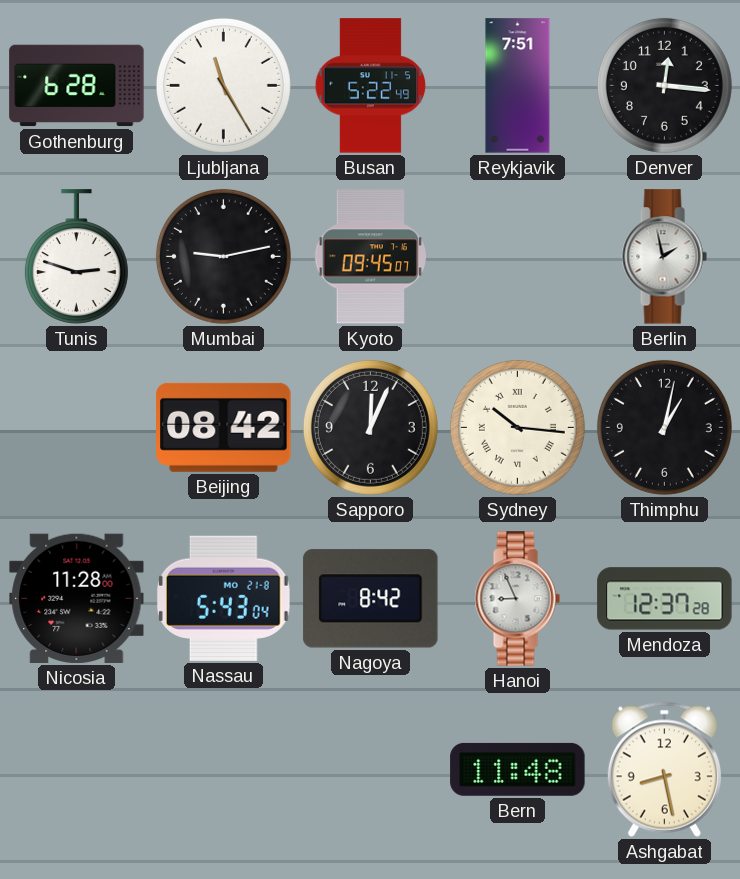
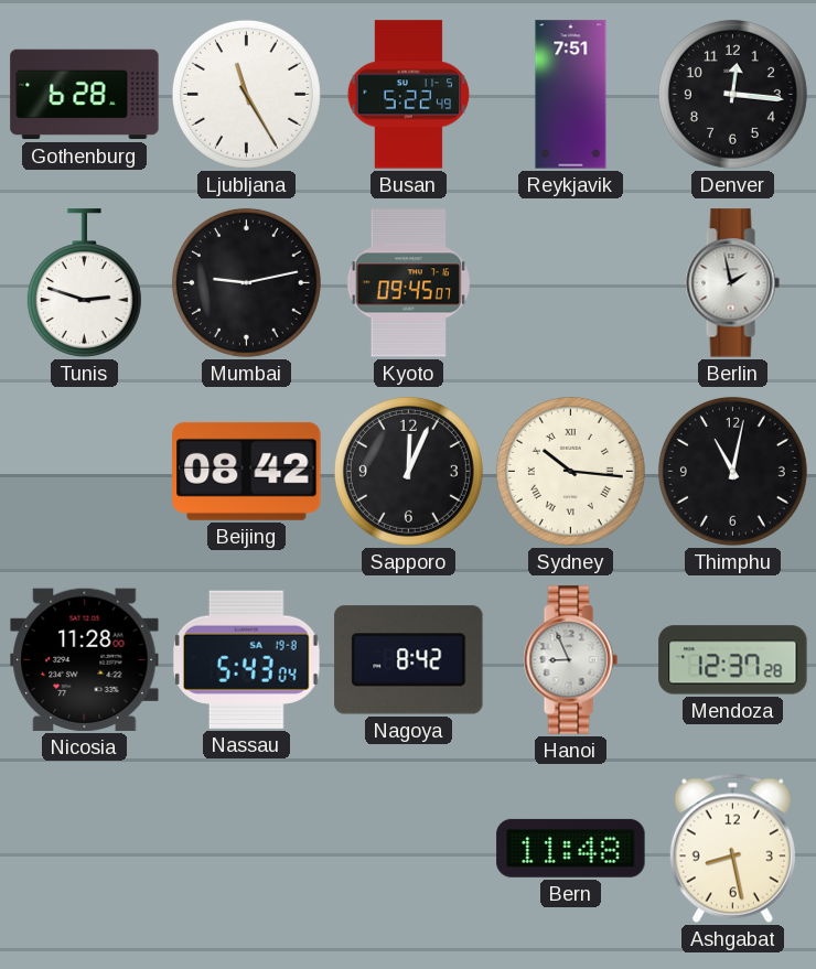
Thimphu: 1:02 -> 11:02 (732, 471)
Nassau date: MO 21-8 -> SA 19-8 (246, 659)
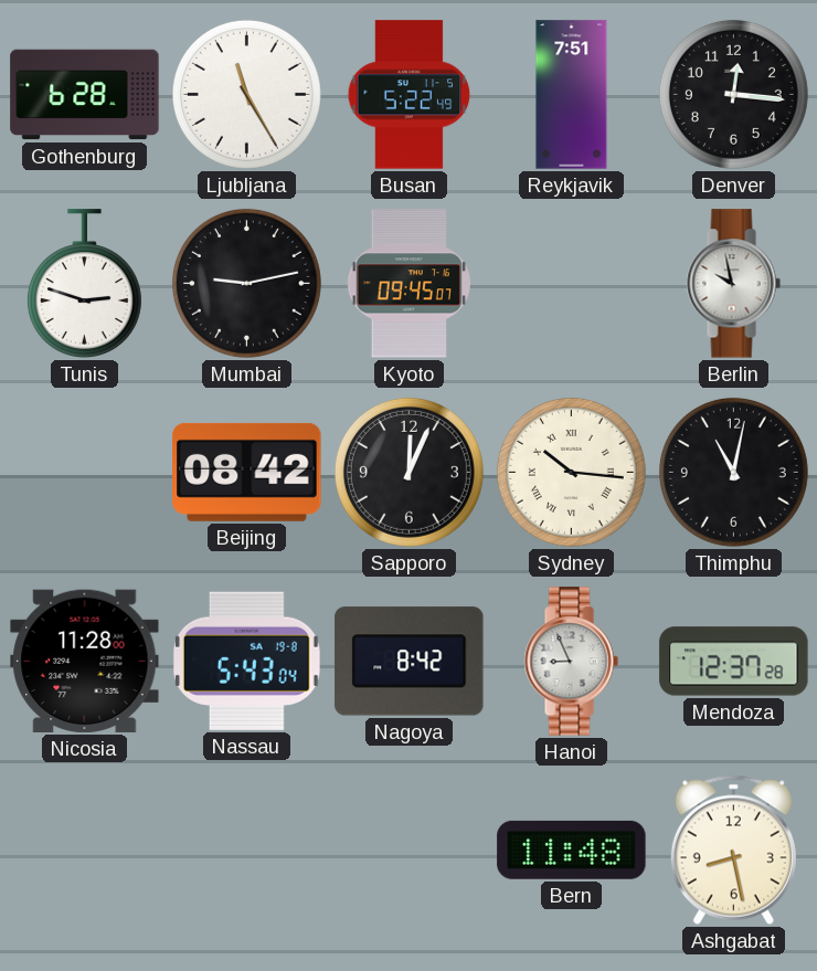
Berlin: 1:58 -> 9:58 (733, 284)
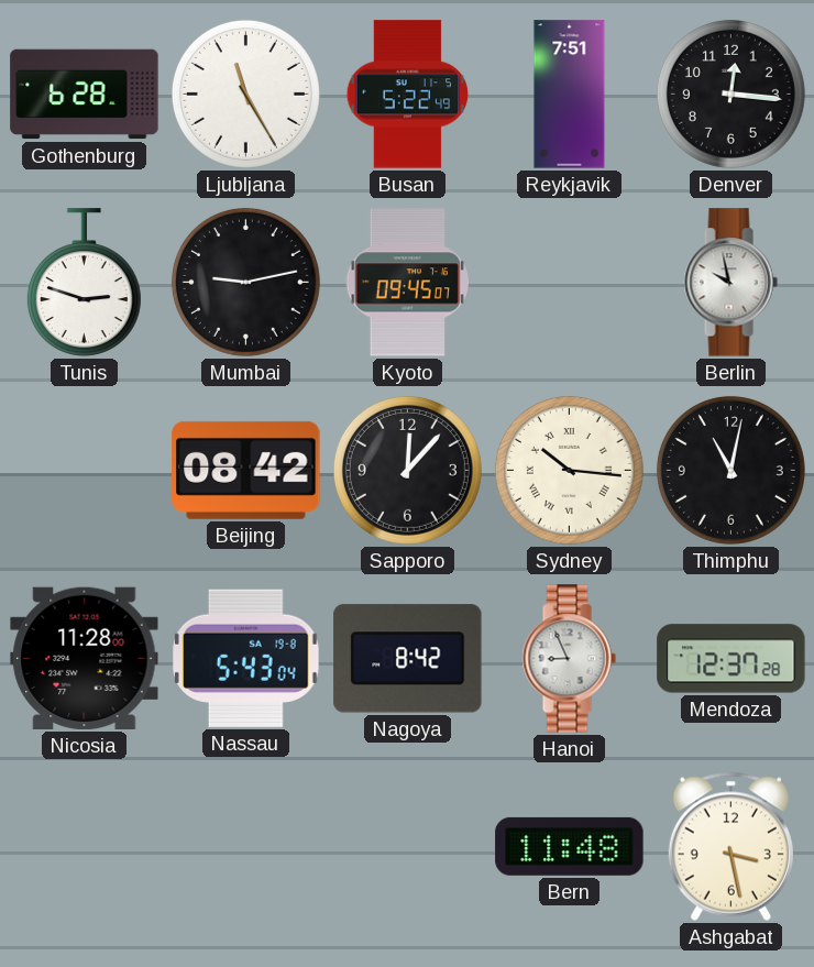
Sapporo: 12:04 -> 12:07 (407, 470)
Ashgabat: 8:28 -> 3:28 (730, 846)
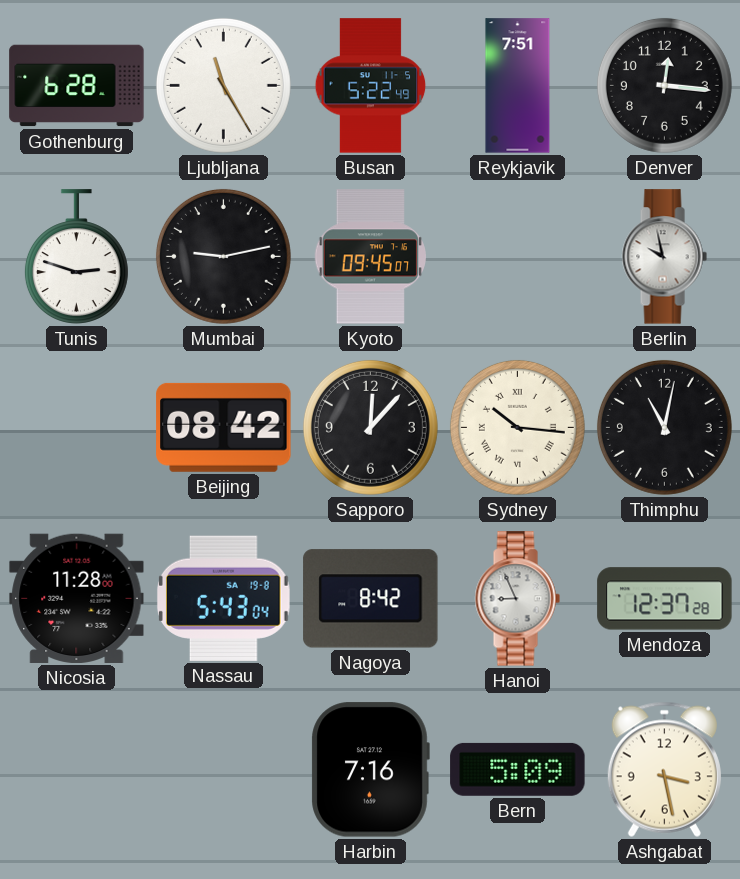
Harbin: none -> 7:16 (370, 770)
Bern: 11:48 -> 5:09 (518, 769)
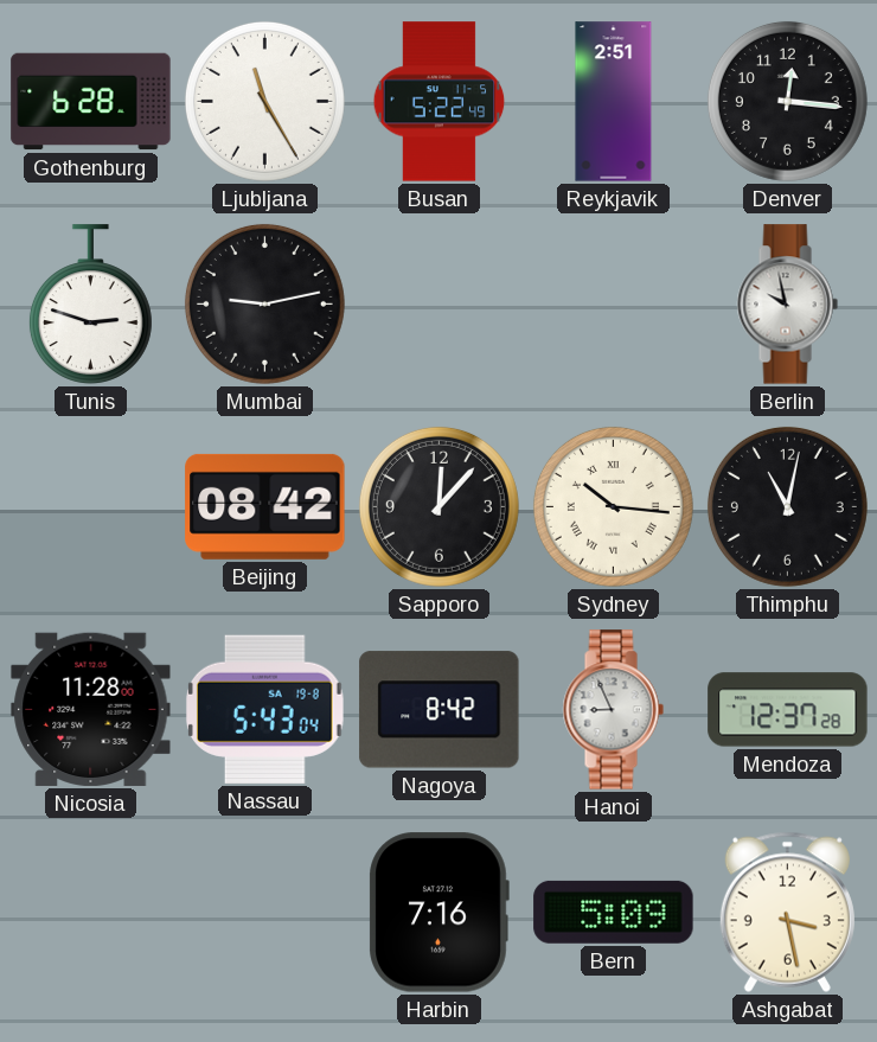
Reykjavik: 7:51 -> 2:51 (614, 102)
Kyoto: 09:45 -> none (370, 257)
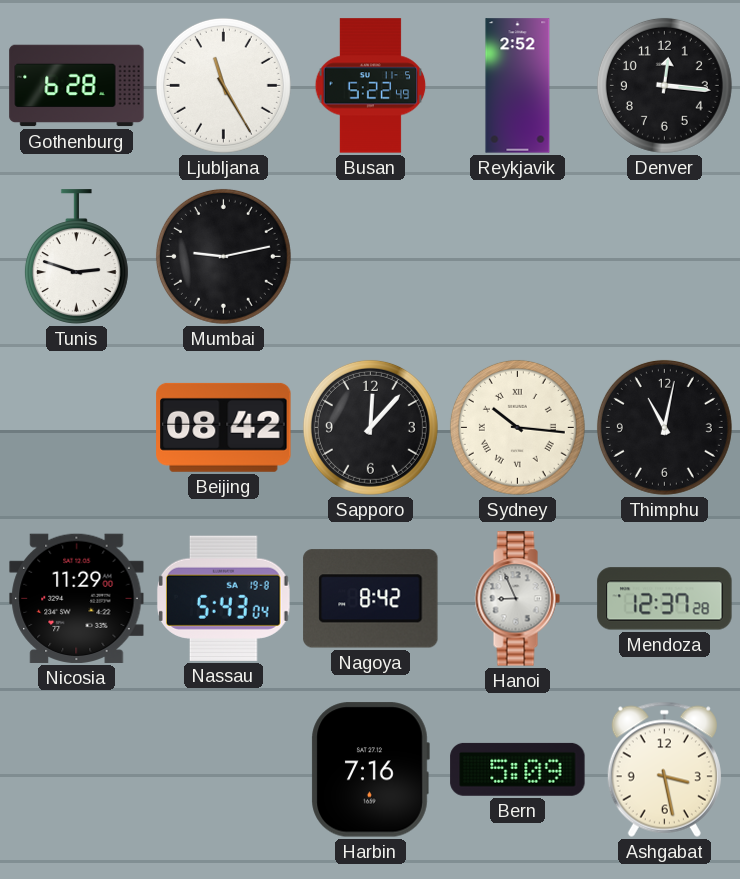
Reykjavik: 2:51 -> 2:52 (518, 86)
Berlin: 9:58 -> none (787, 305)
Nicosia: 11:28 -> 11:29 (77, 598)
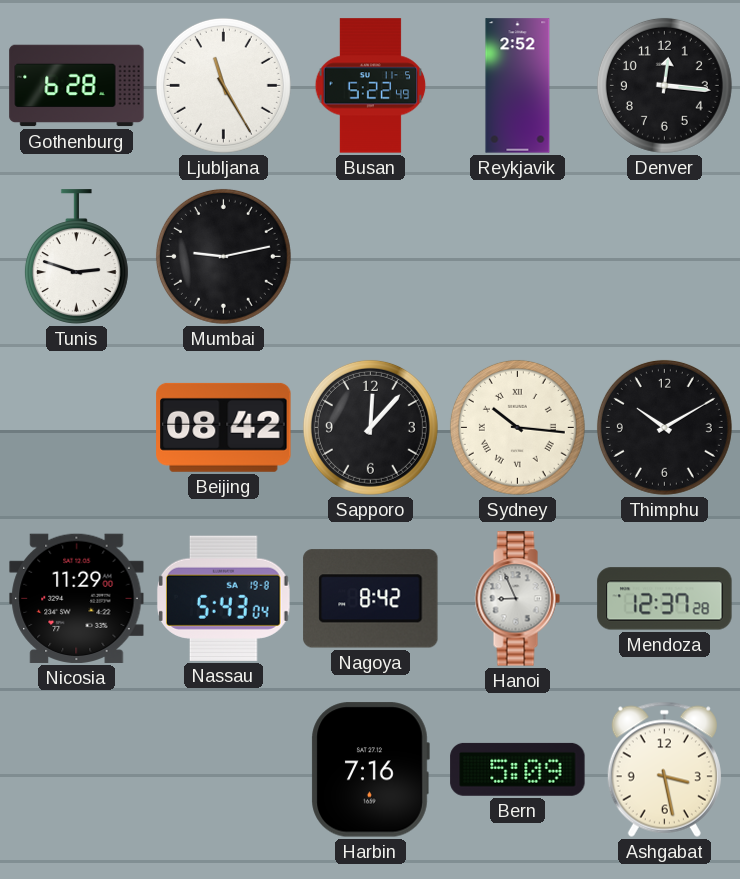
Thimphu: 11:02 -> 10:10 (664, 427)
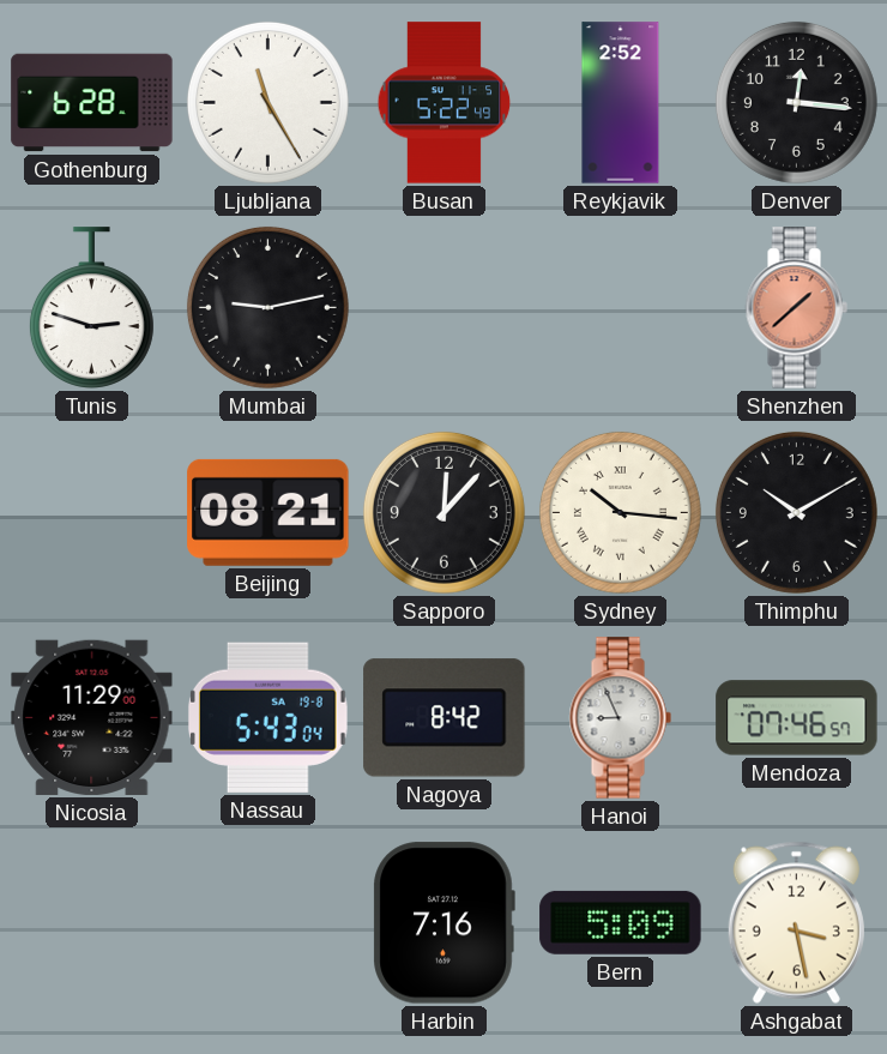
Shenzhen: none -> 1:38 (796, 308)
Beijing: 08:42 -> 08:21 (268, 512)
Mendoza: 12:37 -> 07:46 (797, 718)
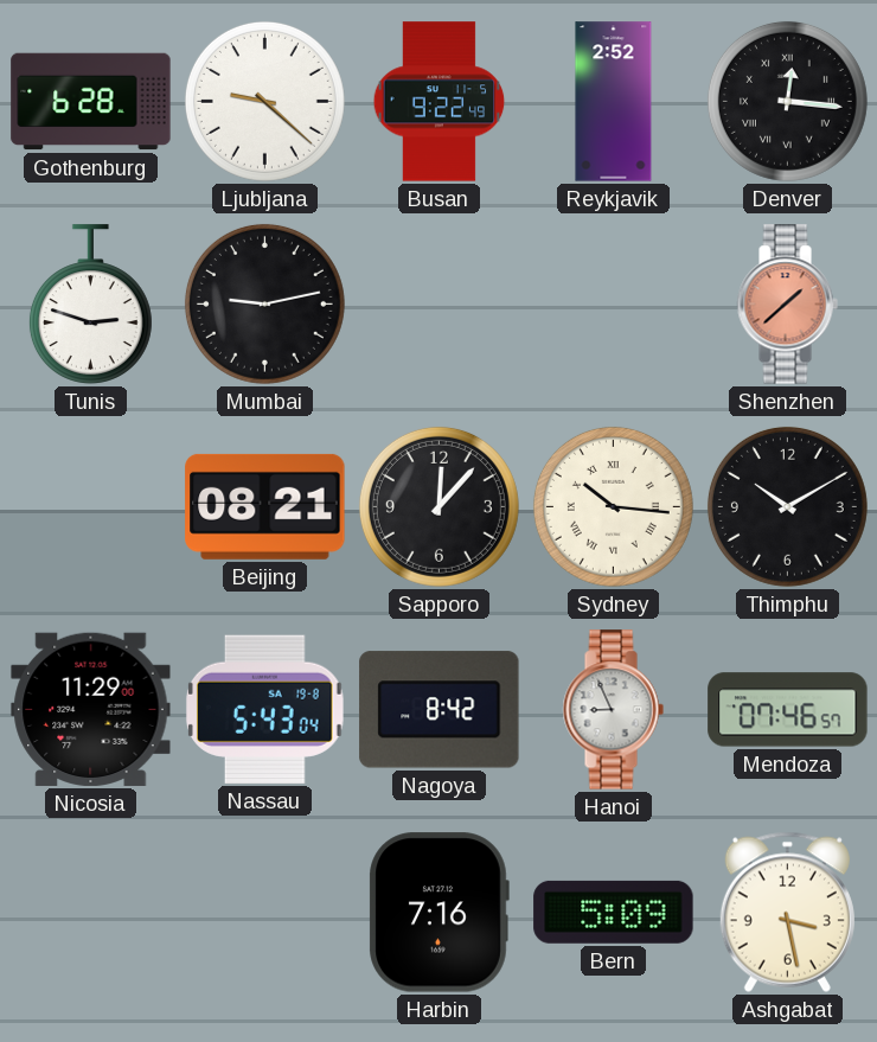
Ljubljana: 11:25 -> 9:22 (264, 101)
Busan: 5:22 -> 9:22 (440, 102)
Denver numerals: Arabic -> Roman (787, 101)
